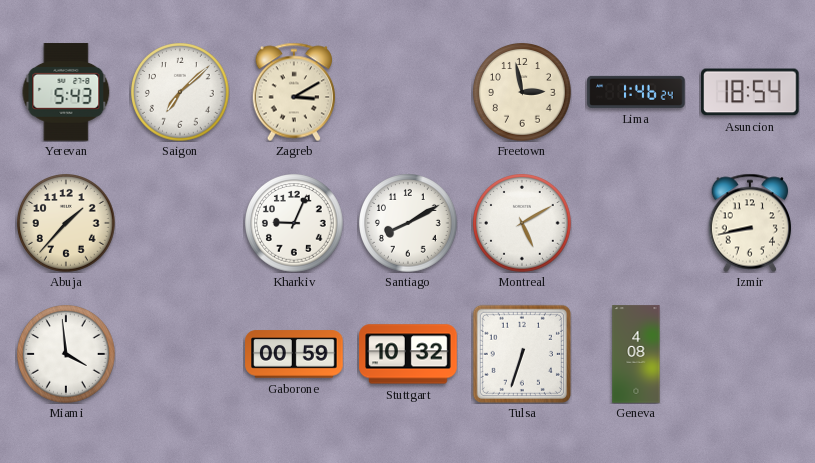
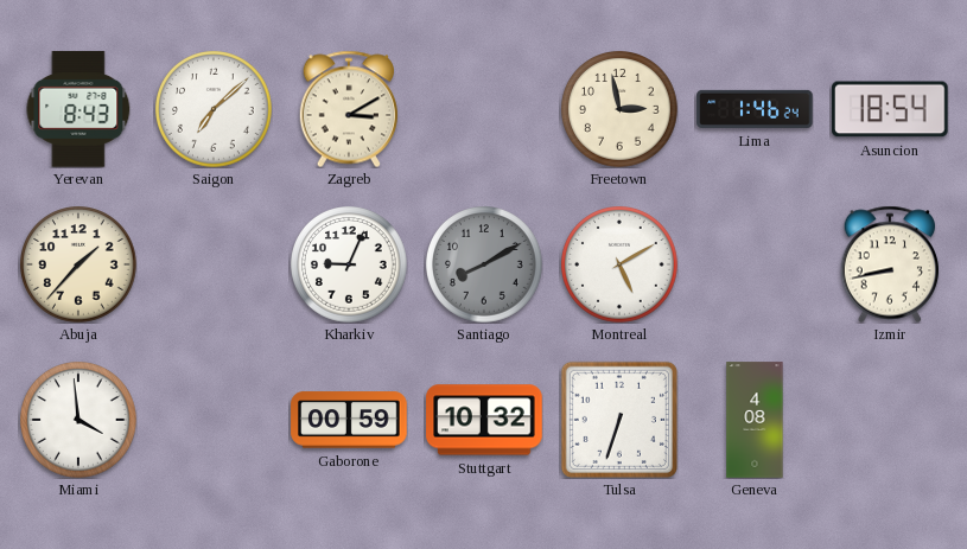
Yerevan: 5:43 -> 8:43 (78, 109)
Santiago dial: white -> grey (485, 266)
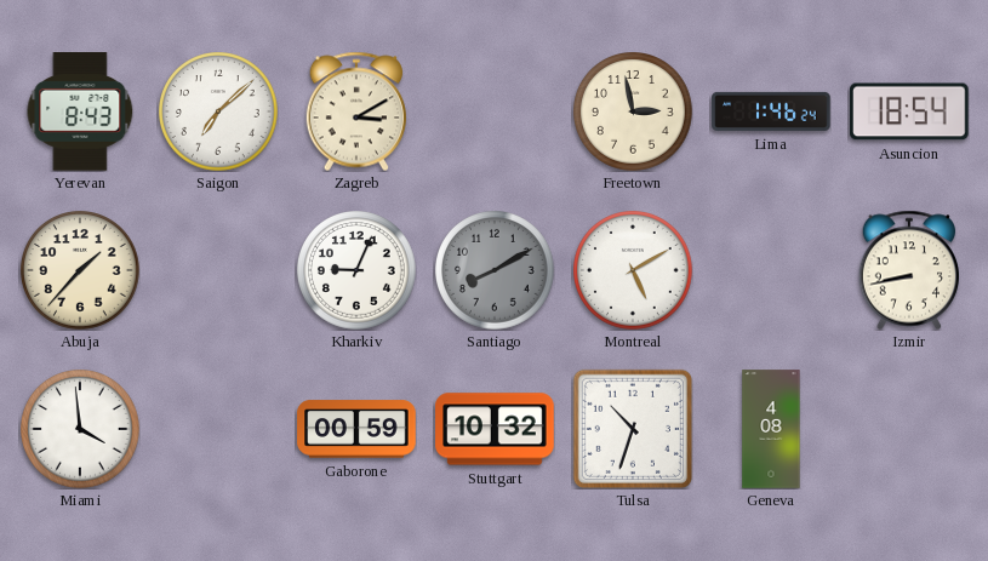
Tulsa: 6:33 -> 10:33 (633, 429)
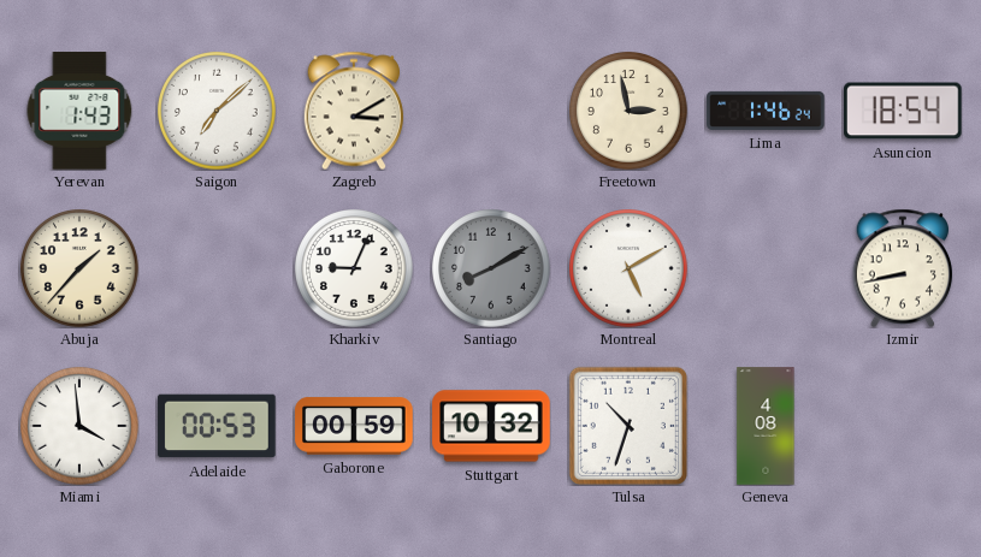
Yerevan: 8:43 -> 1:43 (79, 111)
Adelaide: none -> 00:53 (217, 426)
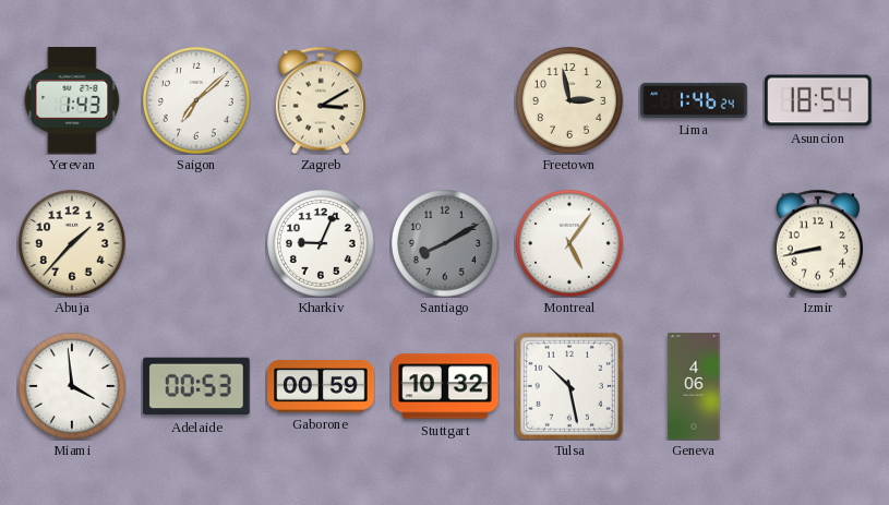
Montreal: 5:10 -> 5:06 (570, 244)
Tulsa: 10:33 -> 10:28 (569, 386)
Geneva: 4:08 -> 4:06 (694, 386)
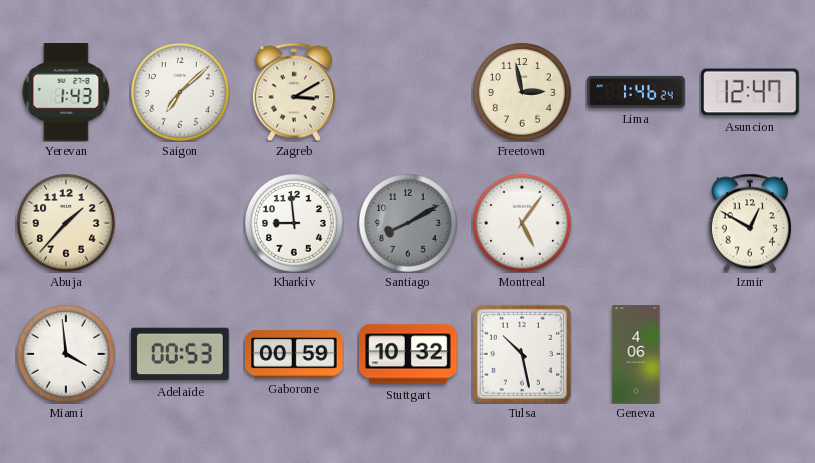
Asuncion: 18:54 -> 12:47 (750, 92)
Kharkiv: 9:04 -> 8:59 (295, 224)
Izmir: 8:43 -> 12:50 (750, 223)
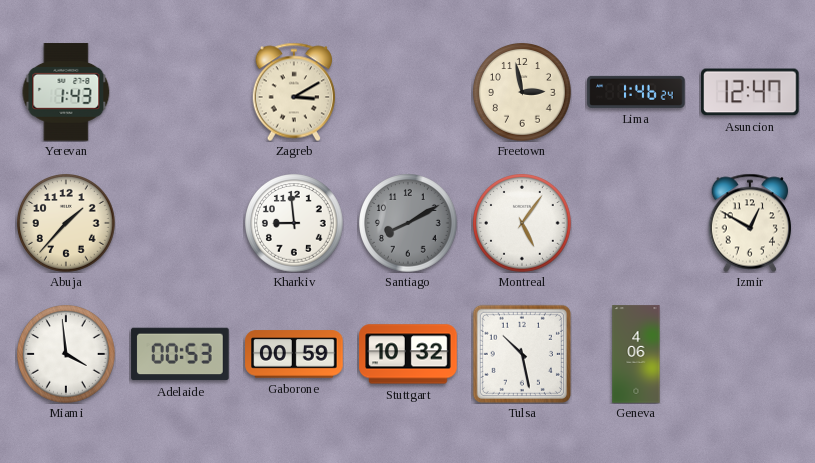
Saigon: 7:08 -> none (181, 93)
